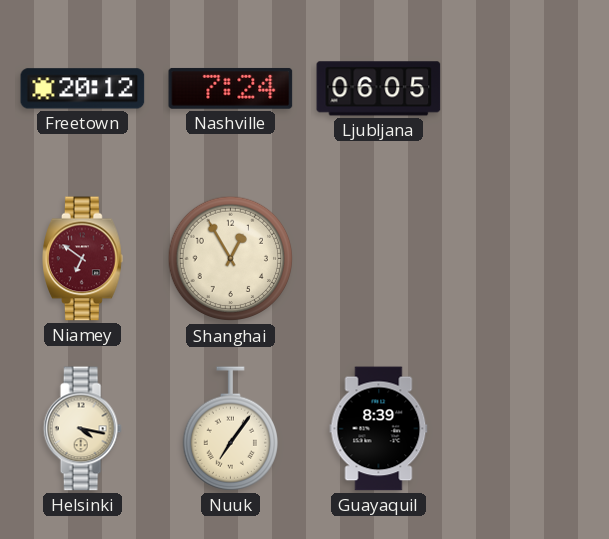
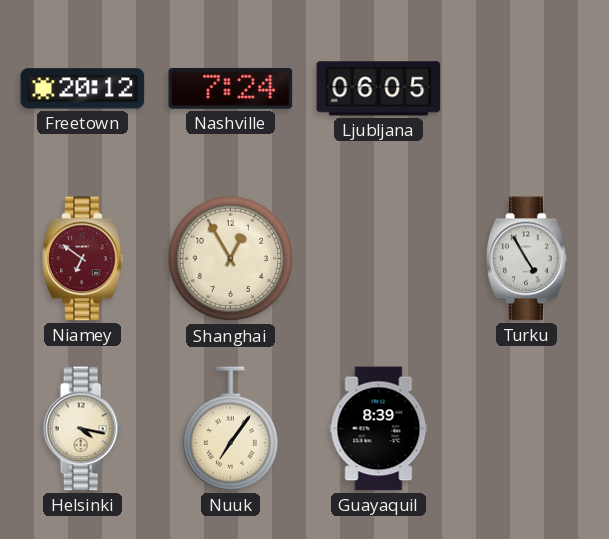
Turku: none -> 4:55 (527, 259)
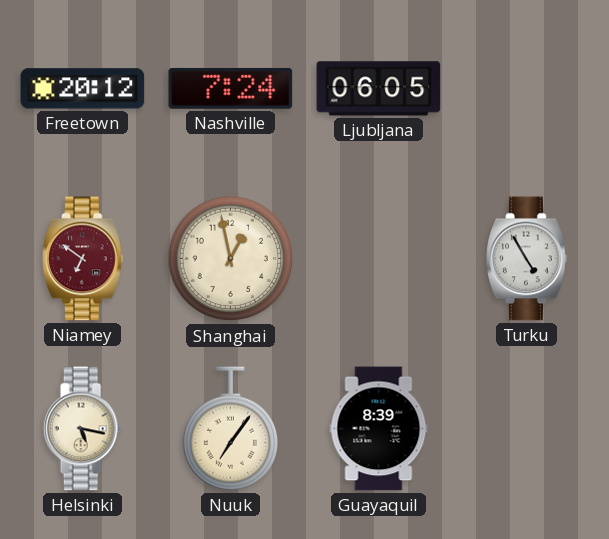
Shanghai: 12:55 -> 12:58 (231, 259)
Helsinki: 4:17 -> 5:17 (82, 429)
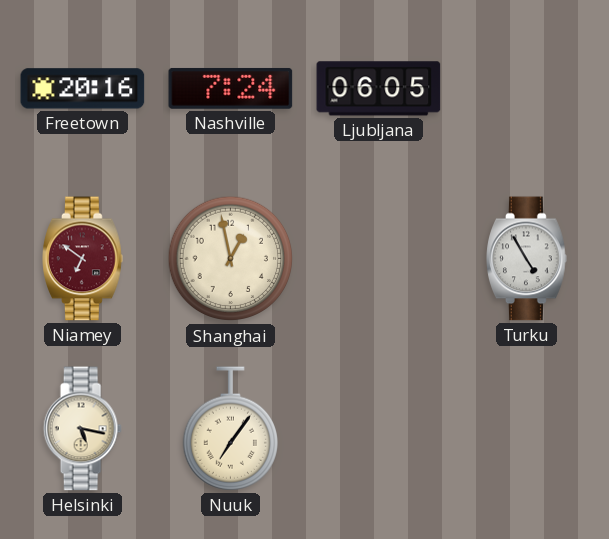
Freetown: 20:12 -> 20:16 (83, 89)
Guayaquil: 8:39 -> none (379, 429)
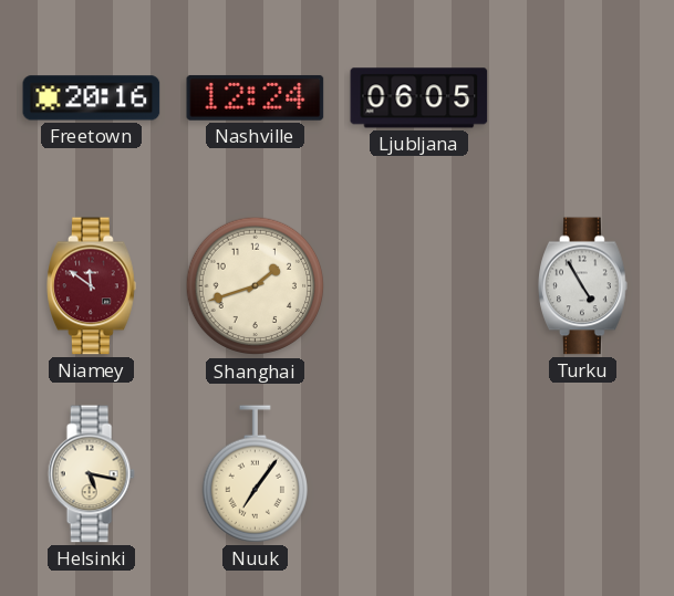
Nashville: 7:24 -> 12:24 (256, 97)
Niamey: 6:51 -> 11:51 (92, 286)
Shanghai: 12:58 -> 1:42 (256, 286)
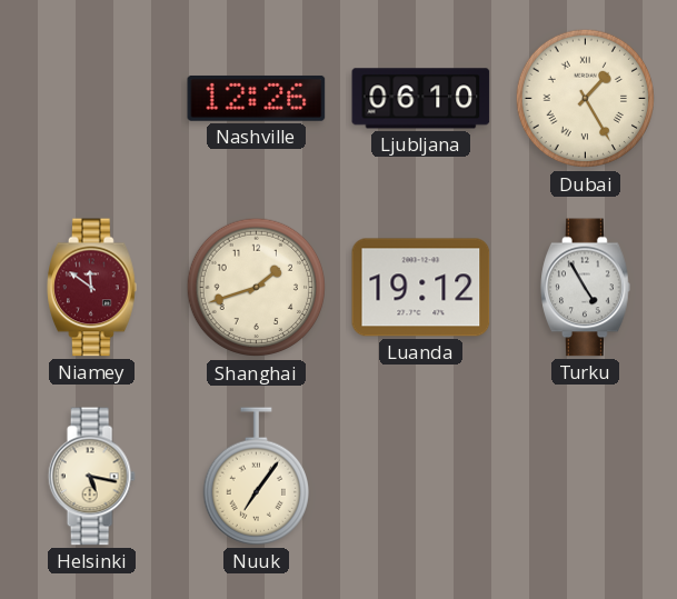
Freetown: 20:16 -> none (92, 98)
Nashville: 12:24 -> 12:26 (257, 98)
Ljubljana: 06:05 -> 06:10 (421, 99)
Dubai: none -> 1:25 (586, 99)
Luanda: none -> 19:12 (421, 288)
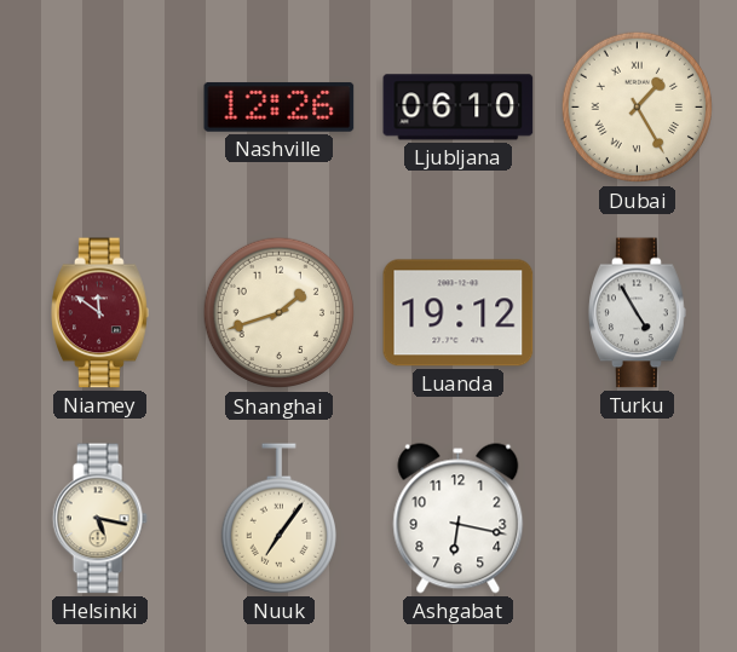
Ashgabat: none -> 6:17 (459, 519)
